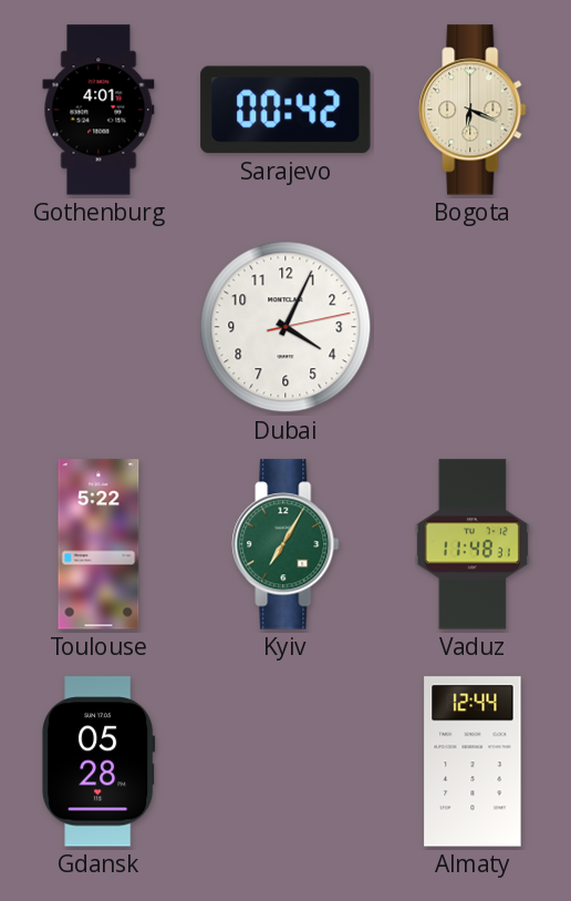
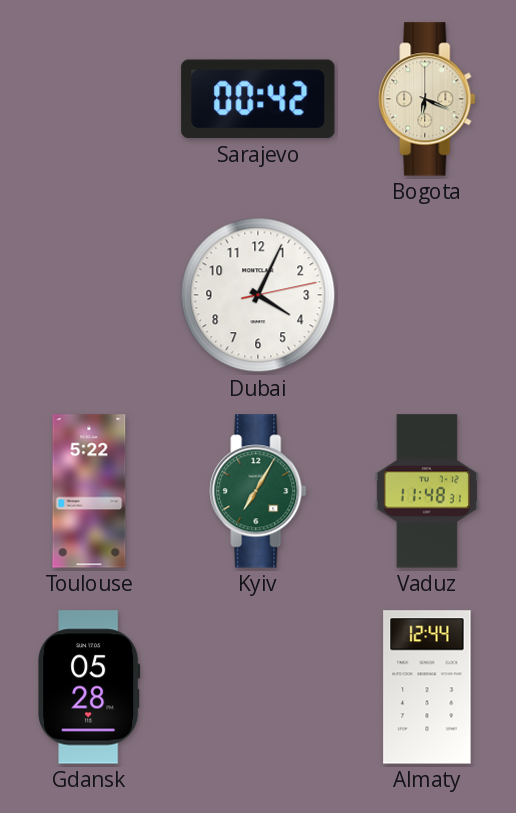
Gothenburg: 4:01 -> none (98, 110)
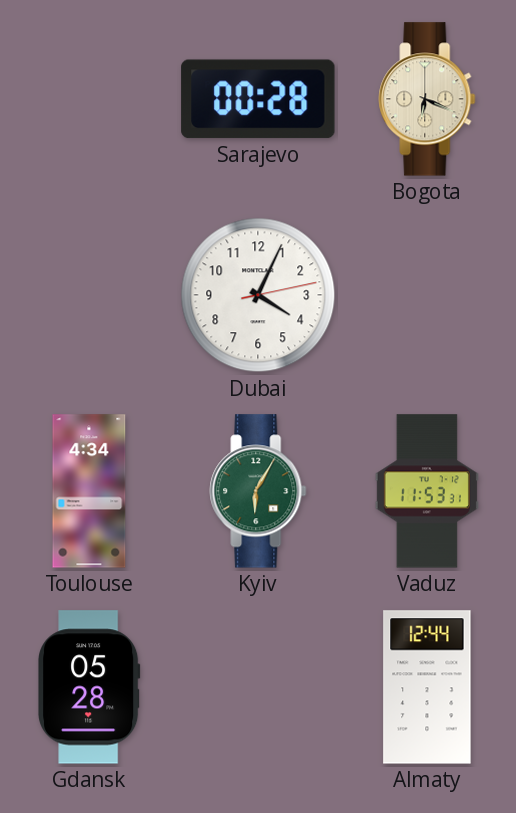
Sarajevo: 00:42 -> 00:28 (258, 99)
Toulouse: 5:22 -> 4:34 (89, 491)
Kyiv: 7:05 -> 6:05 (258, 491)
Vaduz: 11:48 -> 11:53 (427, 491)
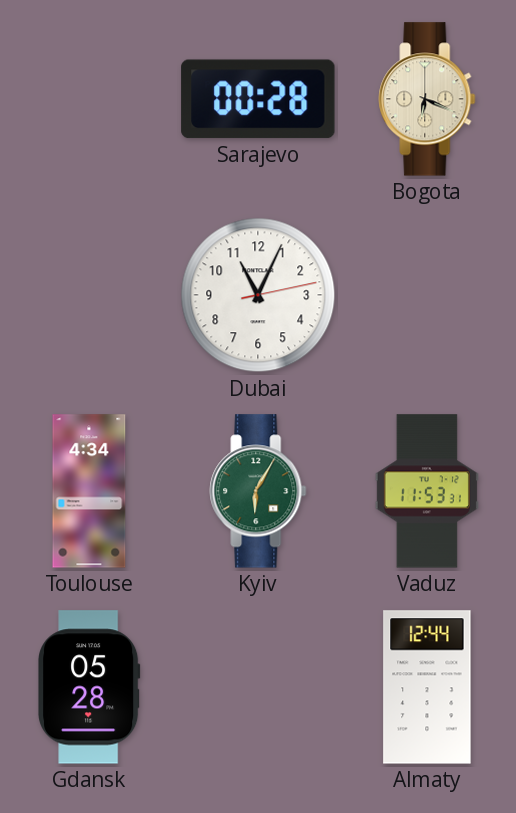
Dubai: 4:04 -> 11:04 (258, 295)
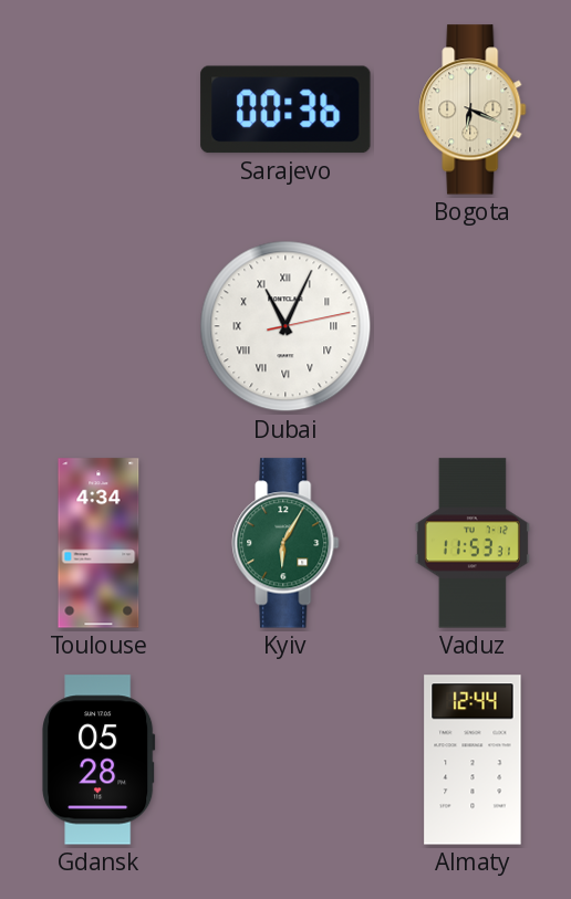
Sarajevo: 00:28 -> 00:36 (285, 109)
Dubai numerals: Arabic -> Roman (285, 326)
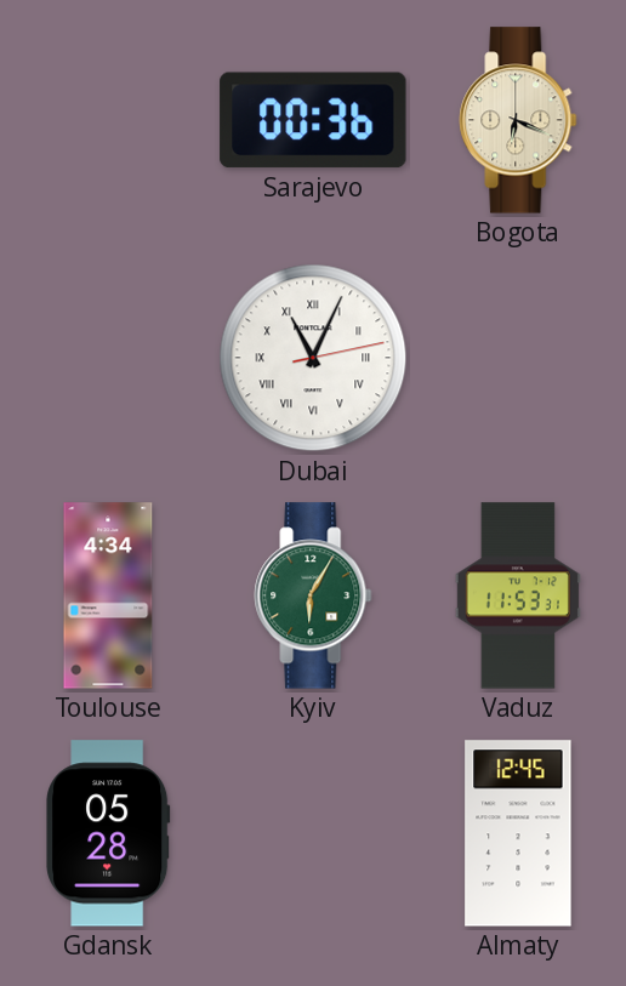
Almaty: 12:44 -> 12:45 (518, 833)
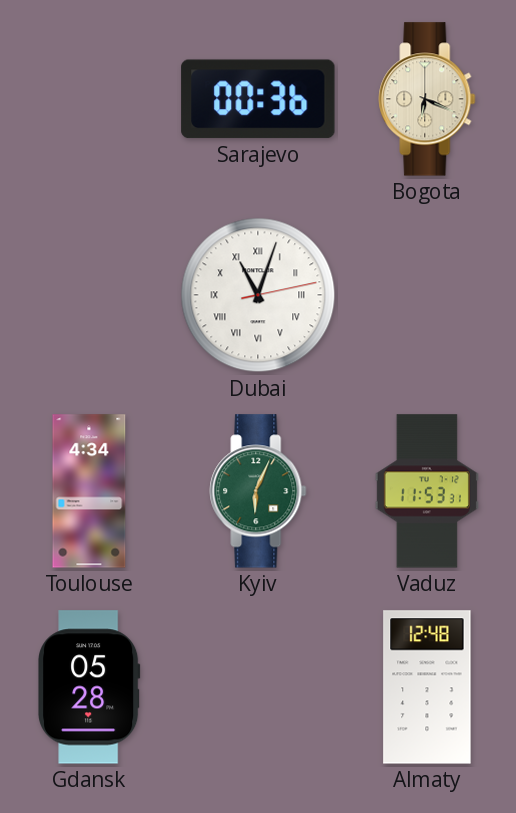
Dubai: 11:04 -> 11:03 (258, 295)
Kyiv: 6:05 -> 6:04 (258, 491)
Almaty: 12:45 -> 12:48 (427, 687)
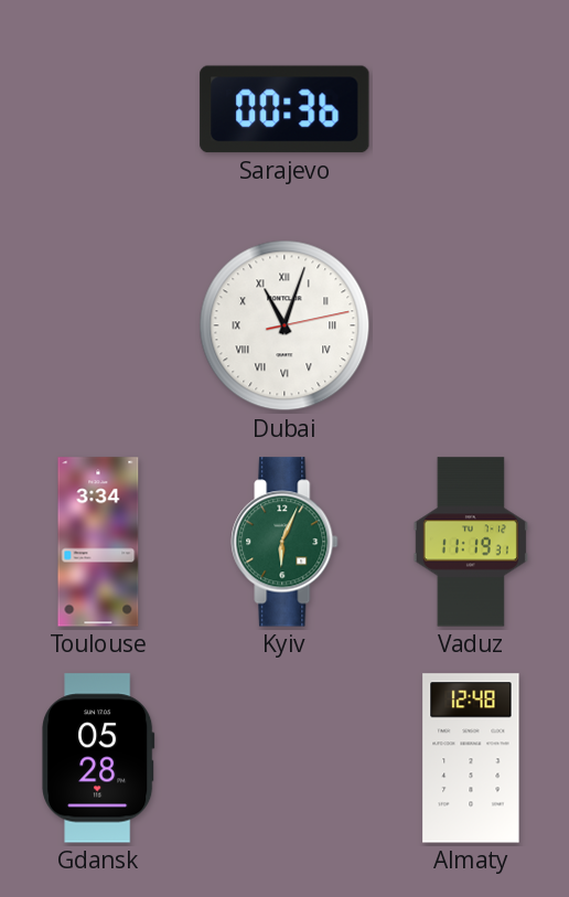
Bogota: 6:19 -> none (427, 99)
Toulouse: 4:34 -> 3:34 (98, 542)
Vaduz: 11:53 -> 11:19 (471, 542)
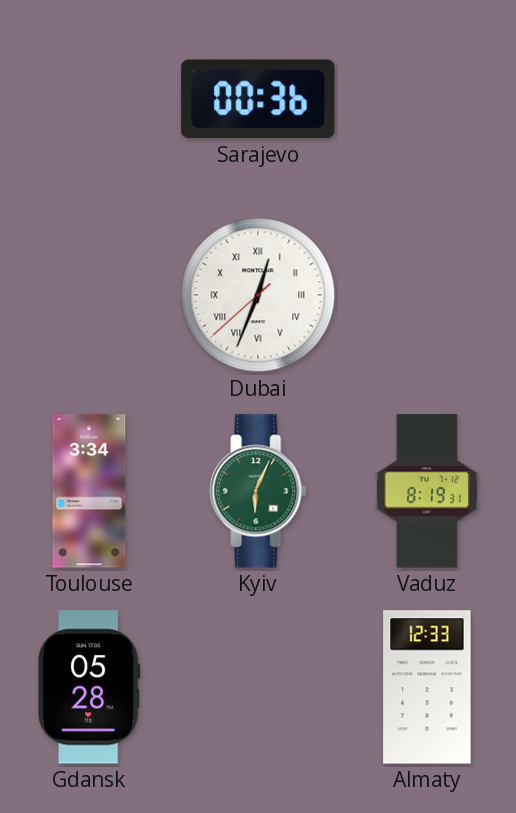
Dubai: 11:03 -> 12:33 (258, 295)
Vaduz: 11:19 -> 8:19 (427, 491)
Almaty: 12:48 -> 12:33 (427, 687)
